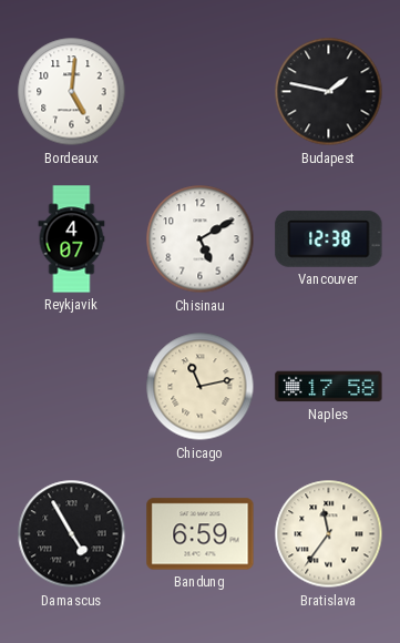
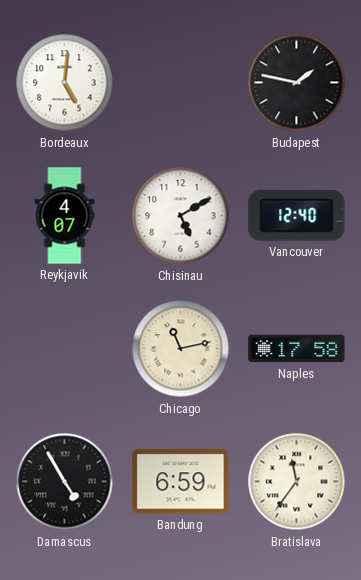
Vancouver: 12:38 -> 12:40 (297, 215)
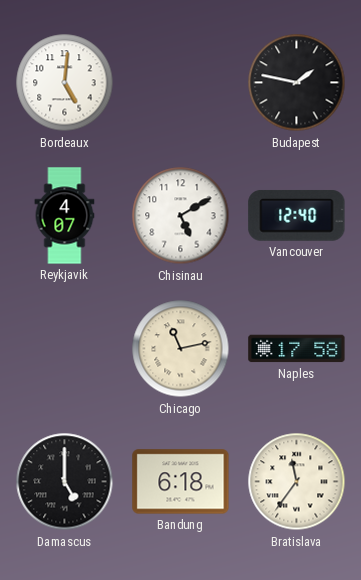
Damascus: 4:55 -> 5:00 (65, 482)
Bandung: 6:59 -> 6:18 (181, 482)
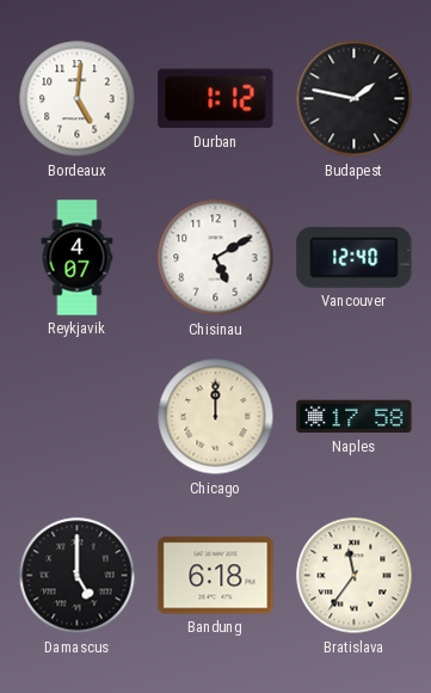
Durban: none -> 1:12 (216, 99)
Chicago: 11:13 -> 12:00 (216, 417)
